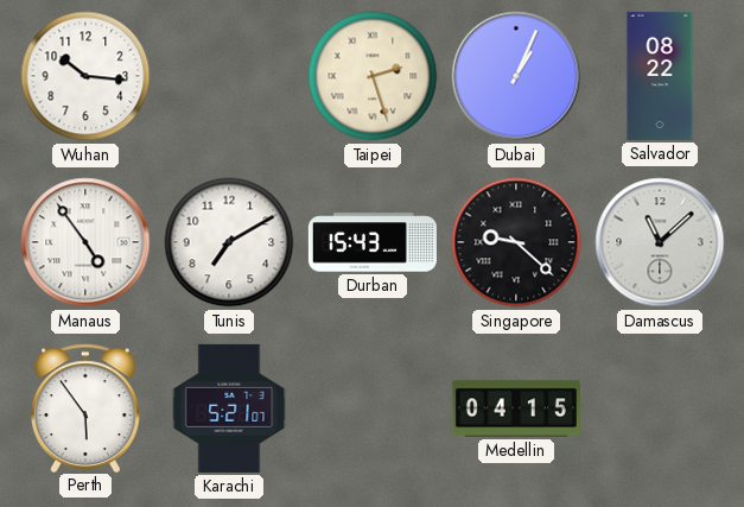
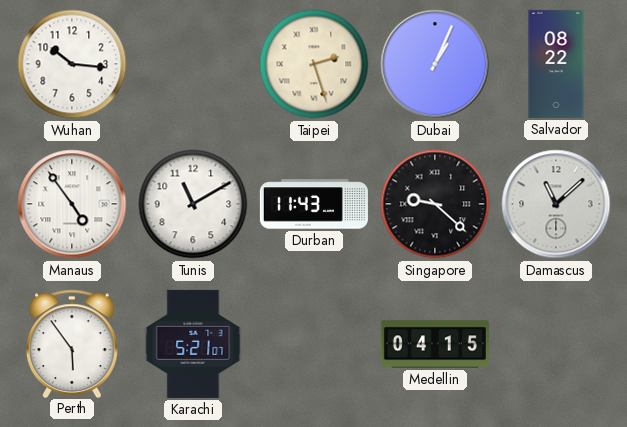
Tunis: 7:10 -> 11:10 (193, 204)
Durban: 15:43 -> 11:43 (314, 204)
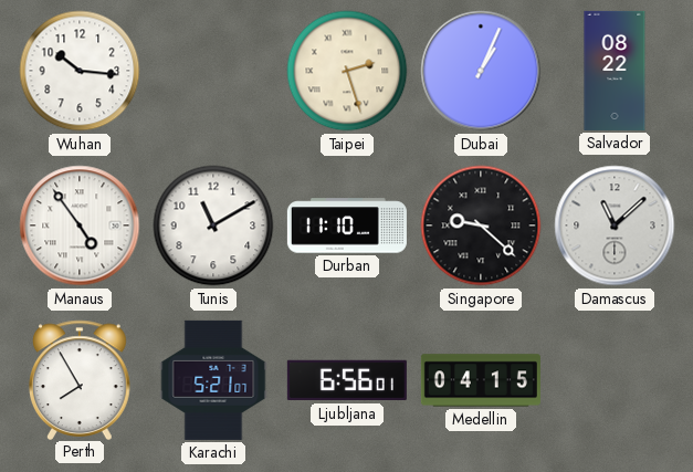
Durban: 11:43 -> 11:10 (347, 225)
Perth: 5:54 -> 7:55 (81, 379)
Ljubljana: none -> 6:56 (347, 380)
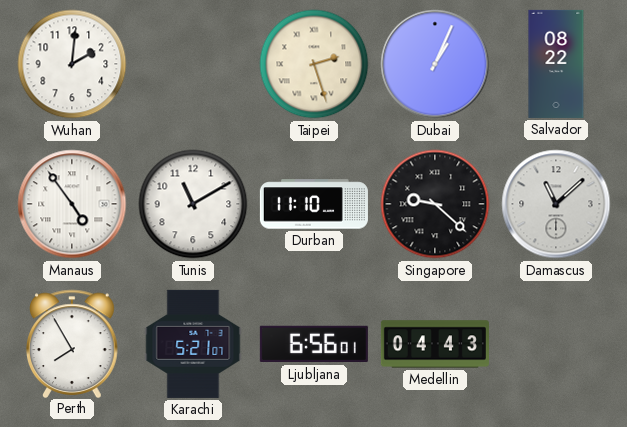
Wuhan: 10:16 -> 2:01 (72, 64)
Medellin: 04:15 -> 04:43 (435, 344)
